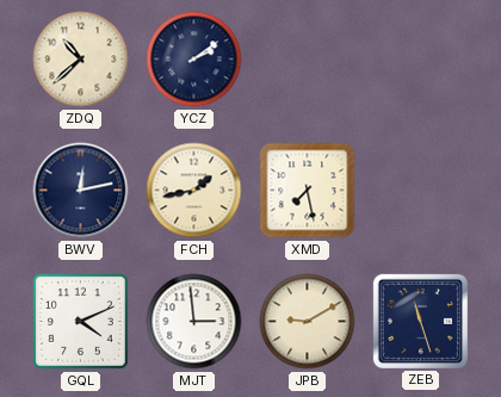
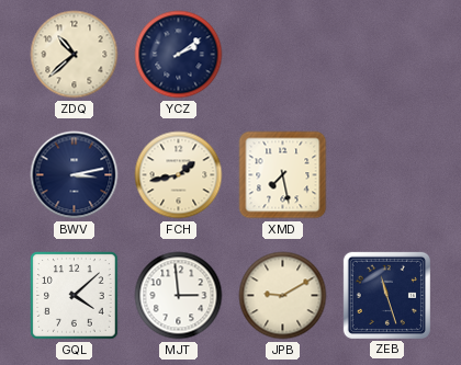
BWV: 12:13 -> 3:13 (75, 175)
GQL: 4:11 -> 4:08 (75, 296)
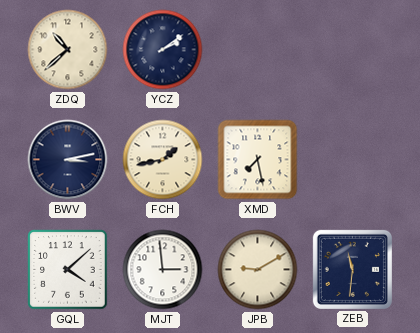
ZEB: 11:27 -> 11:31 (352, 269)
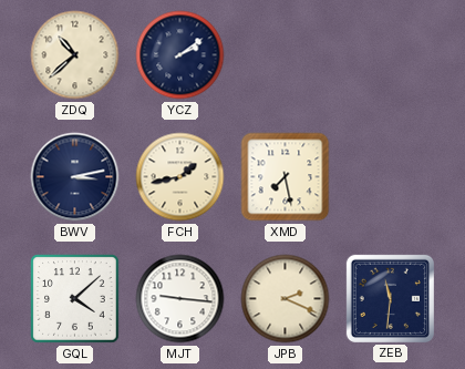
MJT: 2:59 -> 9:16 (180, 299)
JPB: 9:10 -> 2:19 (286, 299)
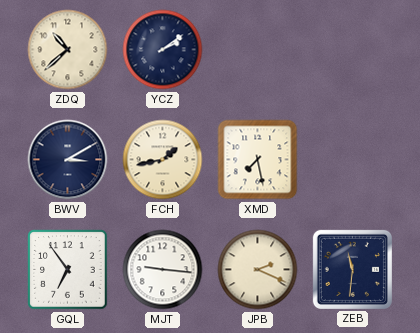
BWV: 3:13 -> 3:10 (68, 160)
GQL: 4:08 -> 6:54 (68, 270)
